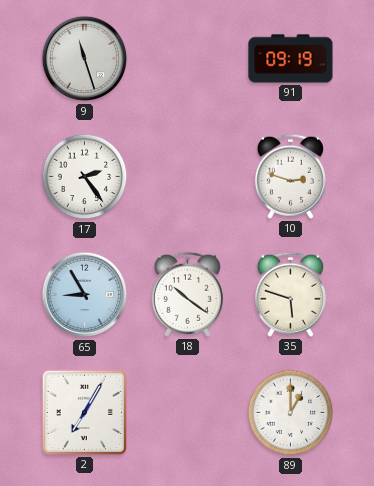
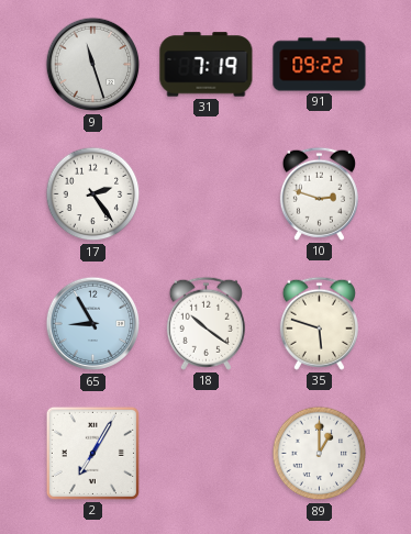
31: none -> 7:19 (207, 65)
91: 09:19 -> 09:22 (320, 65)
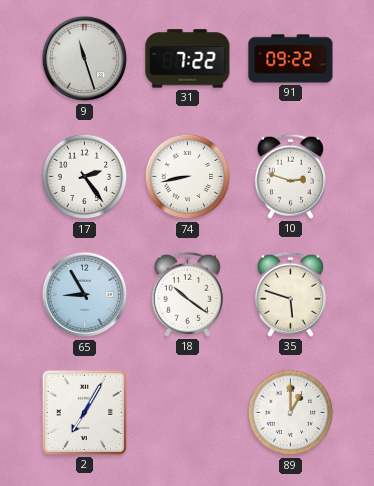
31: 7:19 -> 7:22 (188, 59)
74: none -> 8:43 (188, 177)
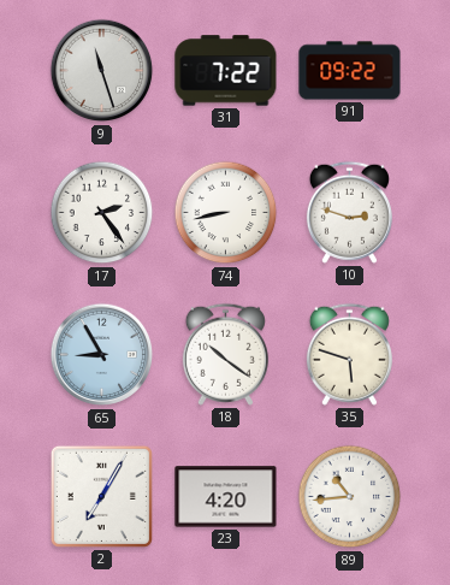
23: none -> 4:20 (226, 497)
89: 1:00 -> 10:44 (350, 497)
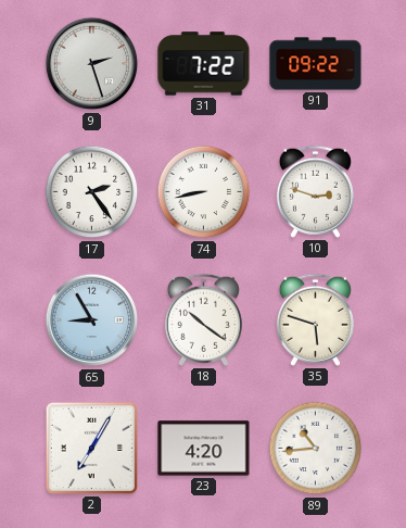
9: 11:27 -> 2:27 (92, 64)
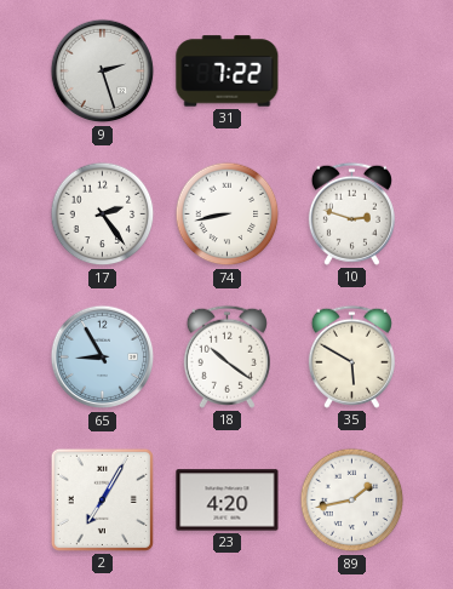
91: 09:22 -> none (316, 64)
35: 5:48 -> 5:50 (351, 356)
89: 10:44 -> 1:43 (352, 501)
